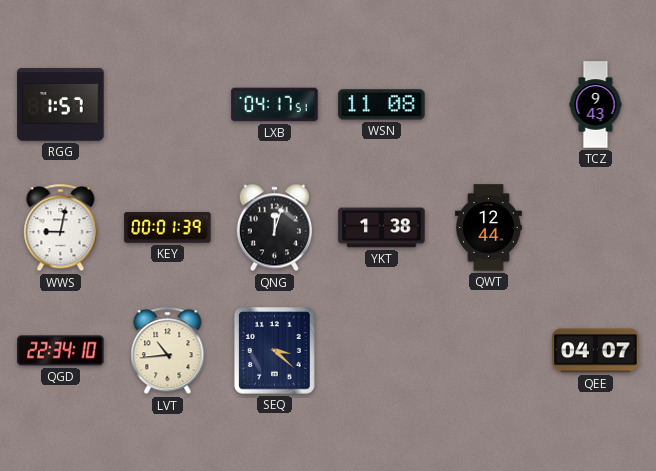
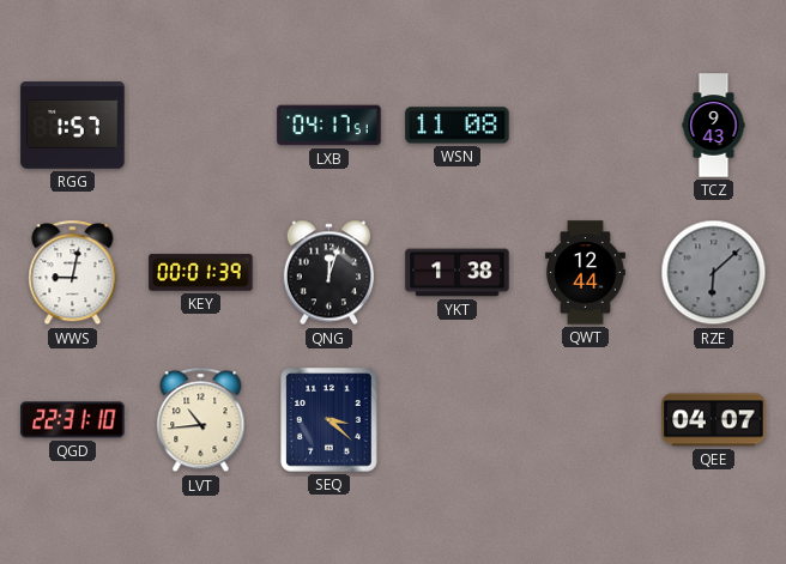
RZE: none -> 6:08 (714, 273)
QGD: 22:34 -> 22:31 (73, 420)
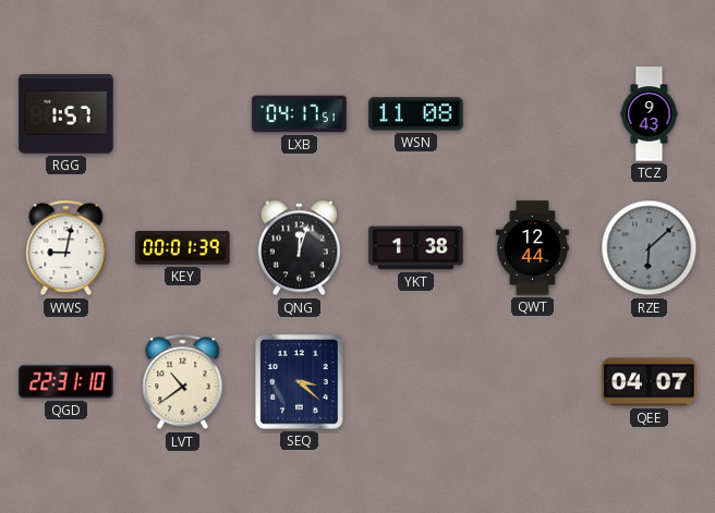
LVT: 10:44 -> 10:39 (183, 382)
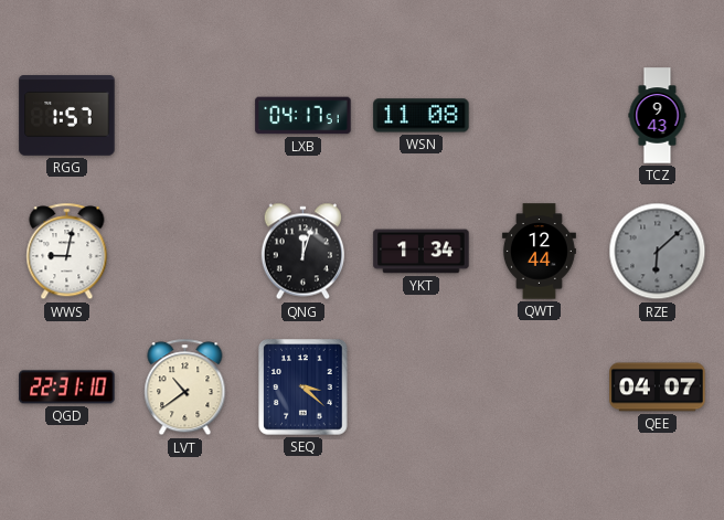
KEY: 00:01 -> none (183, 248)
YKT: 1:38 -> 1:34 (422, 252)
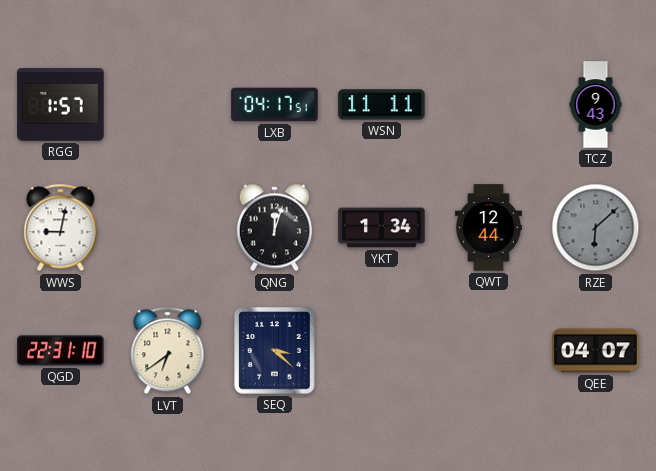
WSN: 11:08 -> 11:11 (382, 105)
LVT: 10:39 -> 6:39 (168, 351)
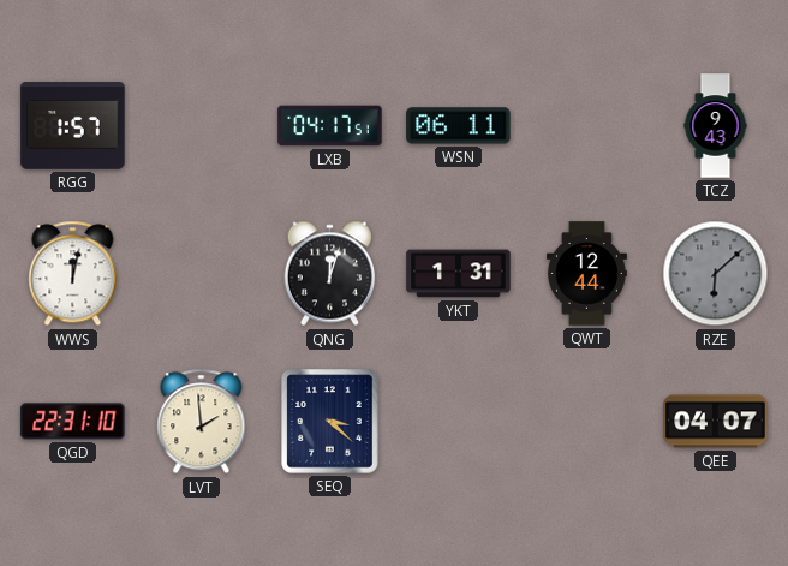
WSN: 11:11 -> 06:11 (459, 126)
WWS: 9:02 -> 12:02 (73, 274)
YKT: 1:34 -> 1:31 (459, 274)
LVT: 6:39 -> 1:59 (202, 422)
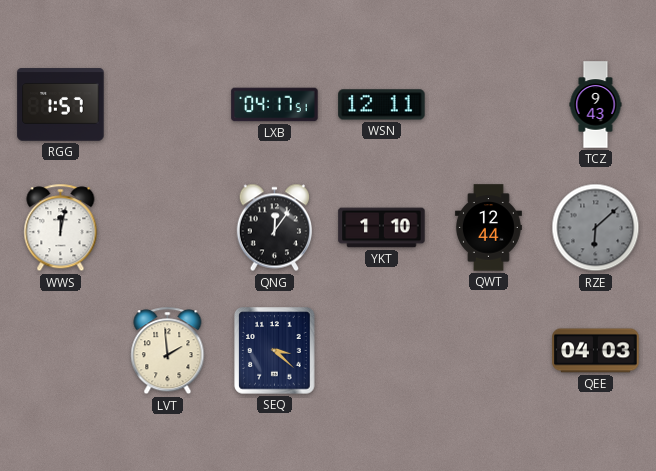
WSN: 06:11 -> 12:11 (382, 105)
QNG: 12:03 -> 12:06 (274, 228)
YKT: 1:31 -> 1:10 (382, 228)
QGD: 22:31 -> none (73, 422)
QEE: 04:07 -> 04:03 (596, 351)
